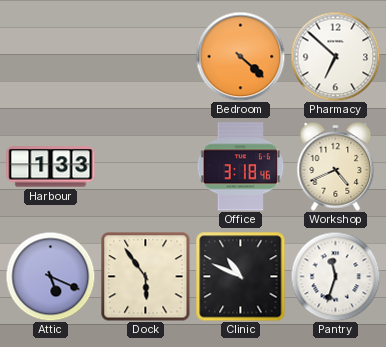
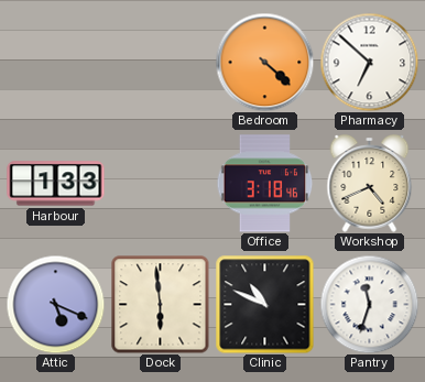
Dock: 5:54 -> 5:59 (160, 304)
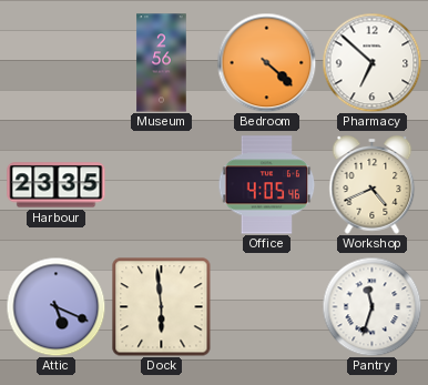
Museum: none -> 2:56 (162, 63)
Harbour: 1:33 -> 23:35 (57, 185)
Office: 3:18 -> 4:05 (267, 185)
Clinic: 10:49 -> none (264, 304)
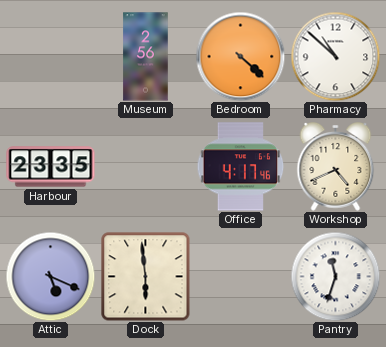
Pharmacy: 6:52 -> 10:52 (335, 56)
Office: 4:05 -> 4:17 (241, 167)
